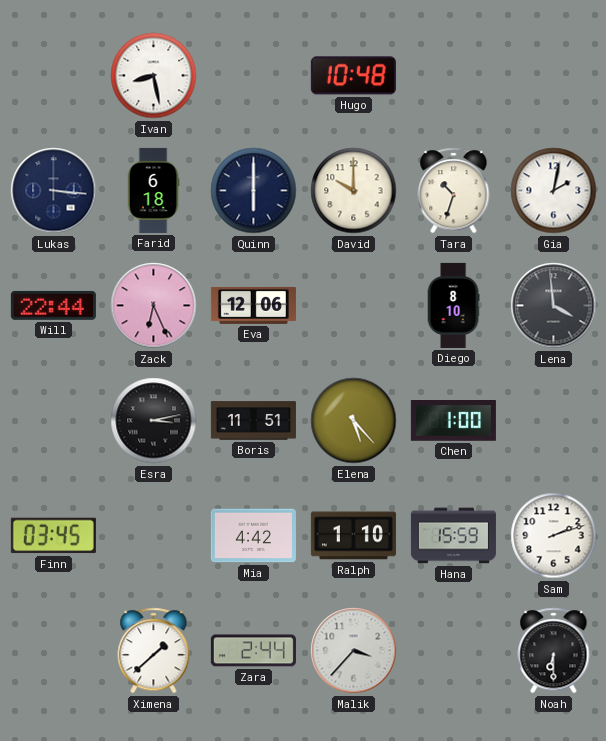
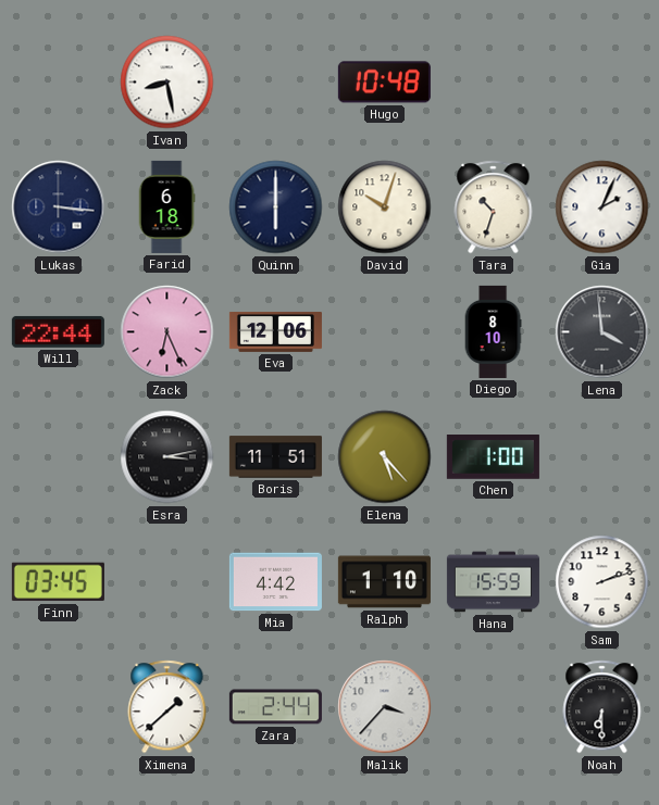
David: 10:00 -> 10:03 (385, 207)
Gia: 2:02 -> 2:04 (602, 207)
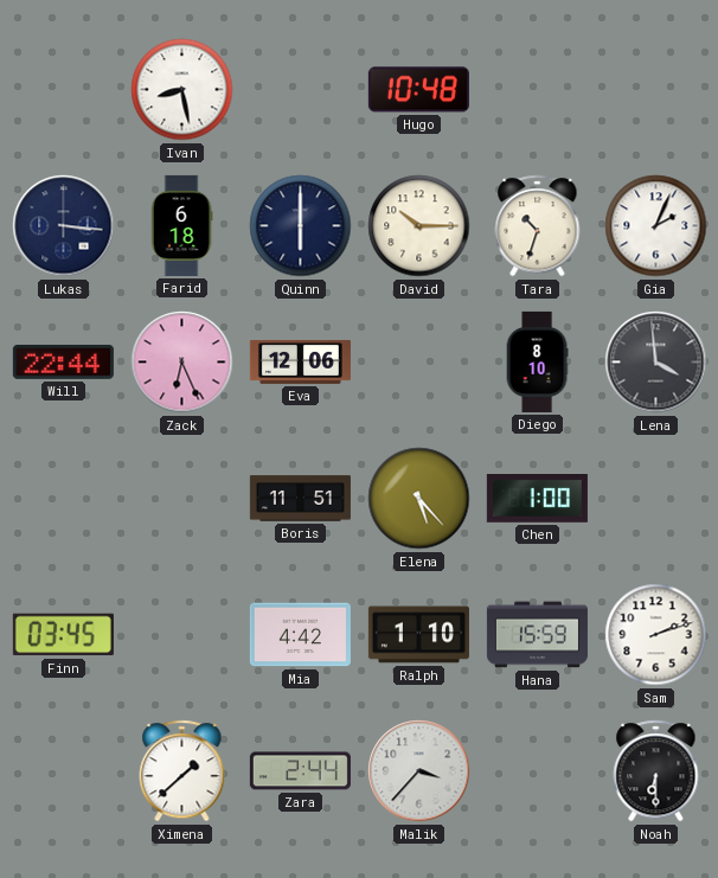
David: 10:03 -> 10:15 (419, 226)
Esra: 3:13 -> none (167, 457)
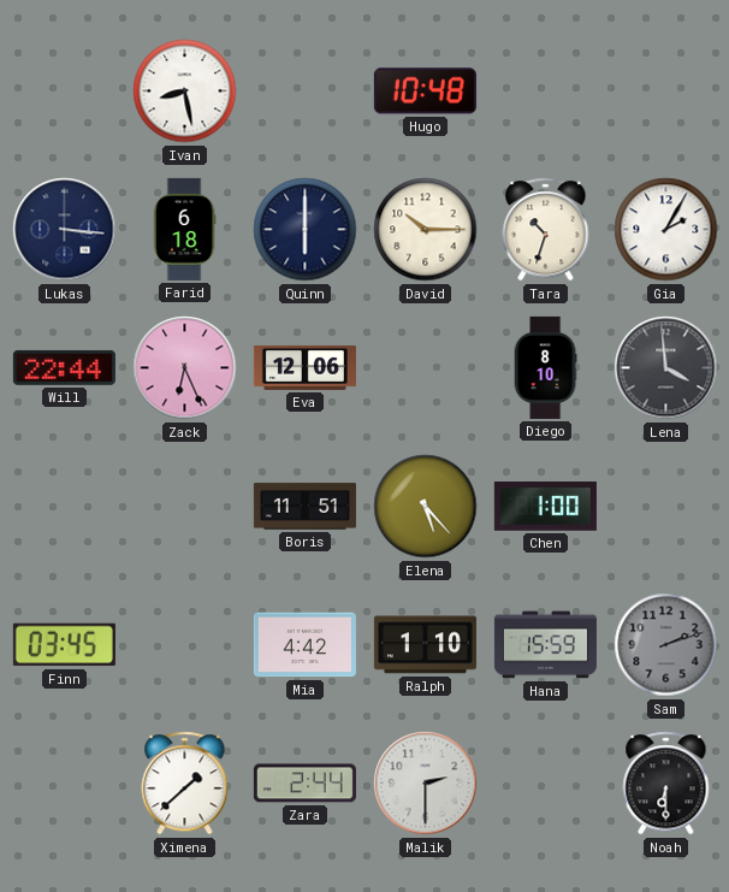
Gia: 2:04 -> 2:05 (666, 230)
Sam dial: white -> grey (666, 645)
Malik: 3:37 -> 2:30 (426, 784)
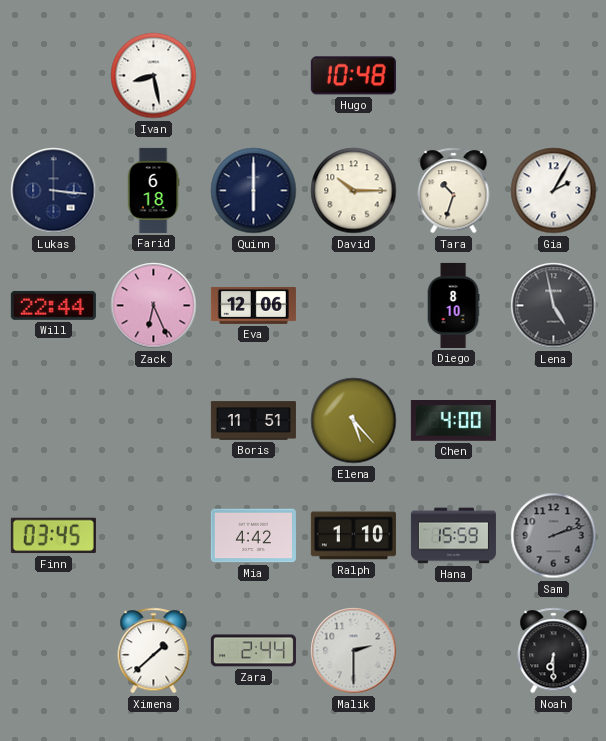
Lena: 3:59 -> 4:58 (554, 306)
Chen: 1:00 -> 4:00 (453, 421)
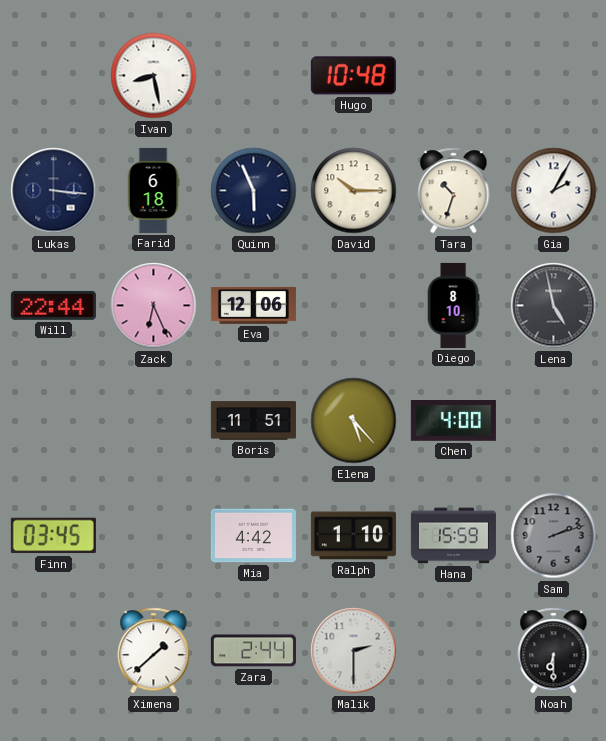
Quinn: 6:00 -> 5:56 (254, 191)
